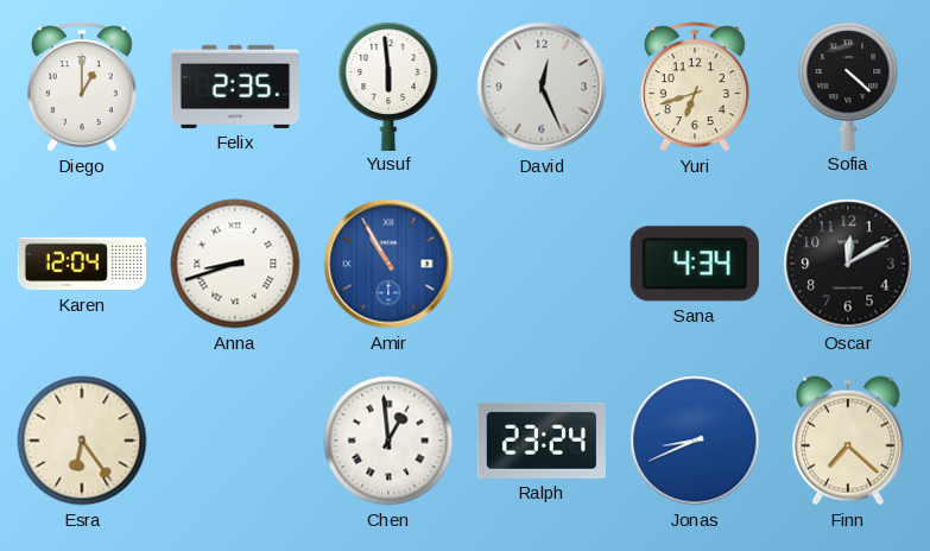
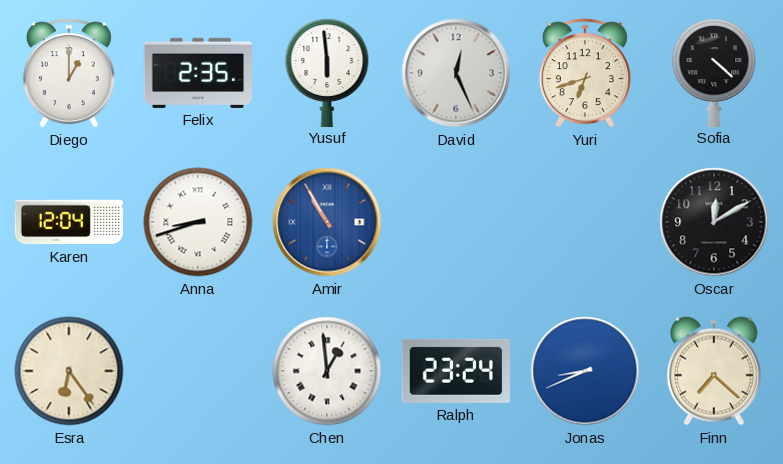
Sana: 4:34 -> none (695, 264)
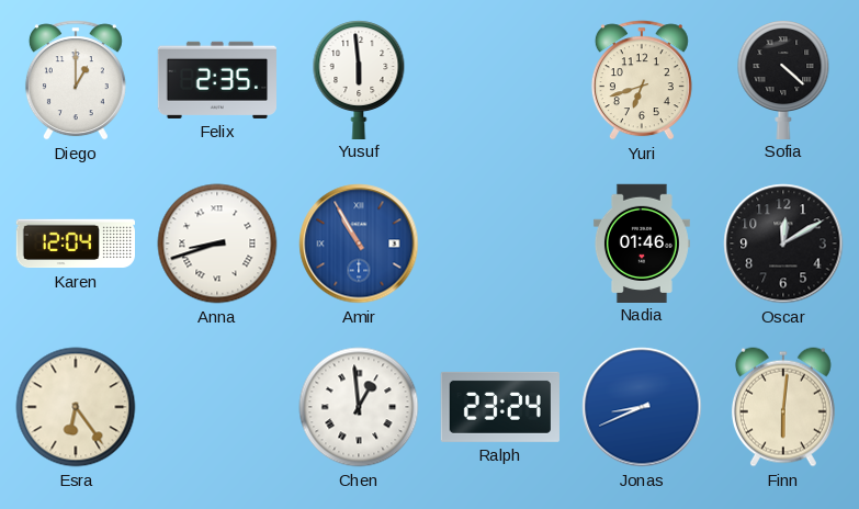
David: 12:26 -> none (456, 73)
Nadia: none -> 01:46 (642, 242)
Finn: 7:22 -> 6:01 (783, 407)
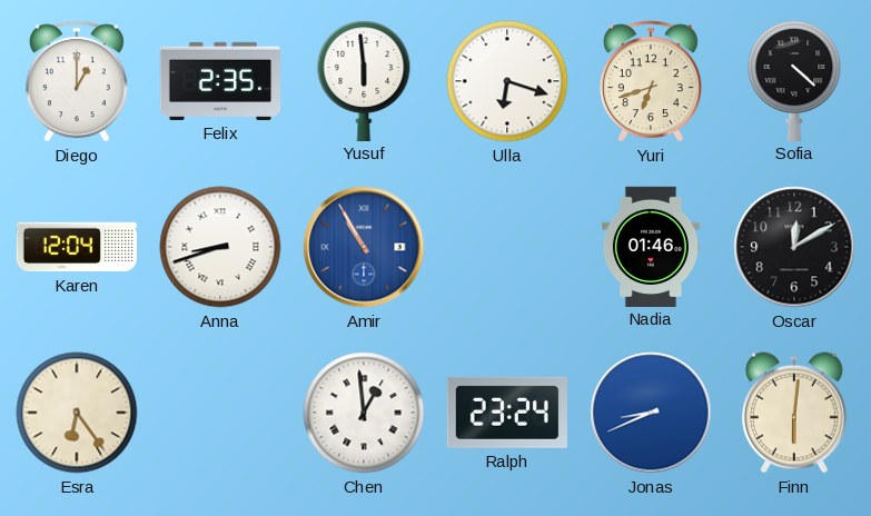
Ulla: none -> 6:18 (507, 81)
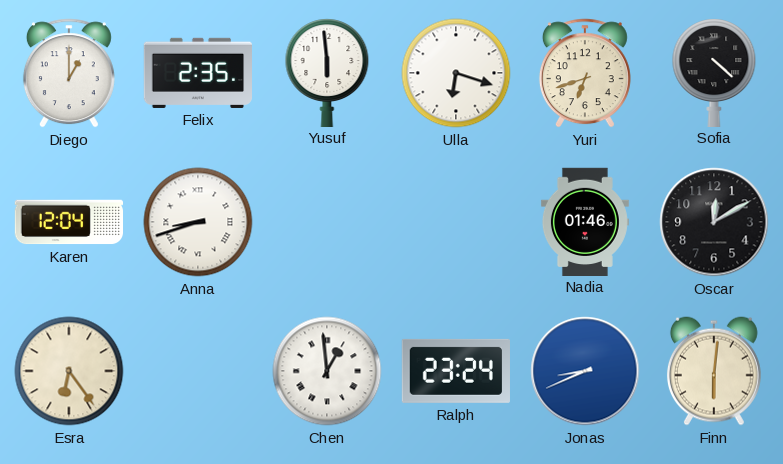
Amir: 10:55 -> none (364, 247)
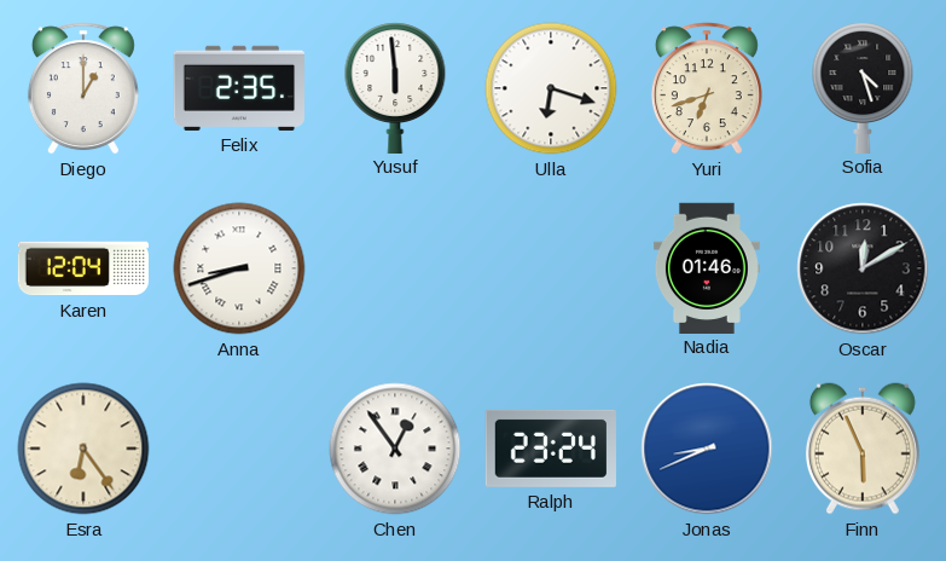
Sofia: 4:22 -> 4:27 (863, 87)
Chen: 12:59 -> 12:54 (395, 449)
Finn: 6:01 -> 5:56 (863, 449)
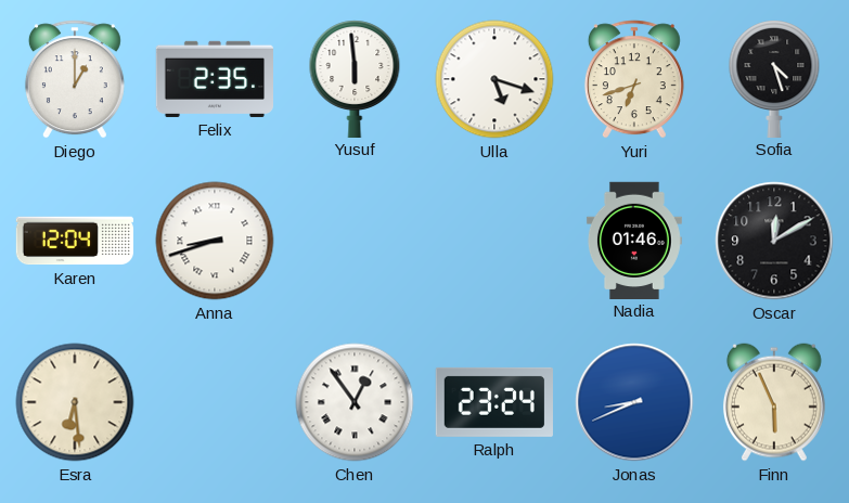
Ulla: 6:18 -> 5:18 (494, 79)
Esra: 6:24 -> 6:29 (75, 402)
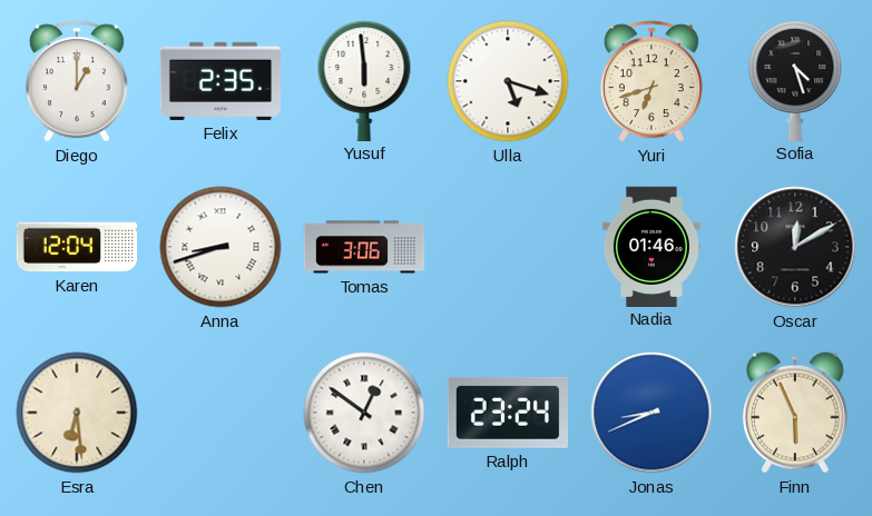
Tomas: none -> 3:06 (364, 247)
Chen: 12:54 -> 12:51 (364, 413)
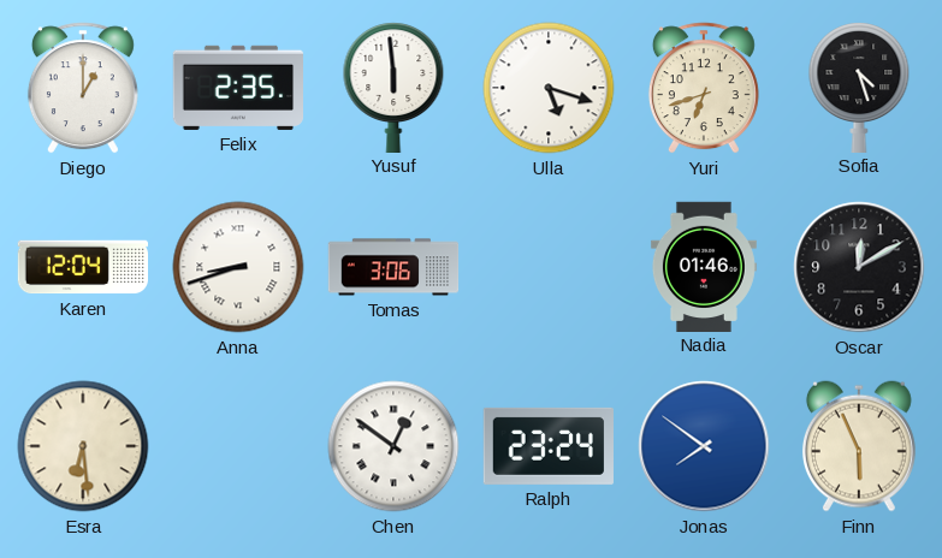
Jonas: 8:41 -> 7:51 (704, 446)
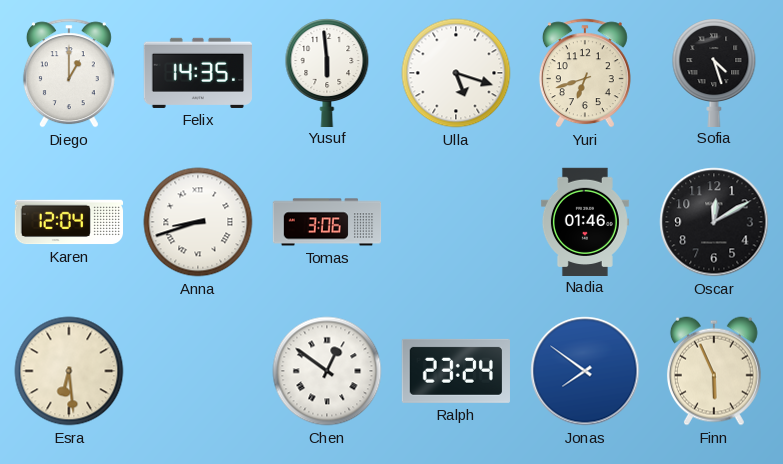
Felix: 2:35 -> 14:35 (197, 73)
